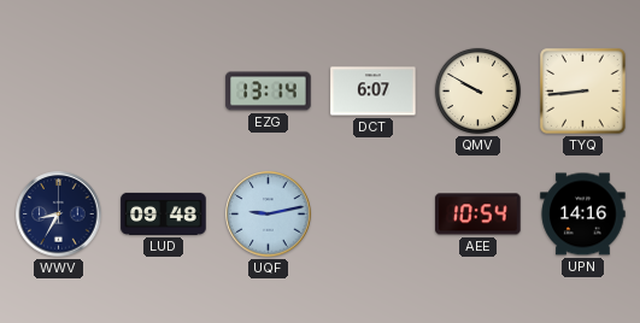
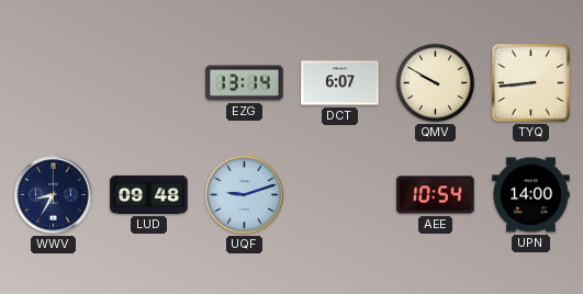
UQF: 9:13 -> 9:12 (245, 195)
UPN: 14:16 -> 14:00 (531, 195)
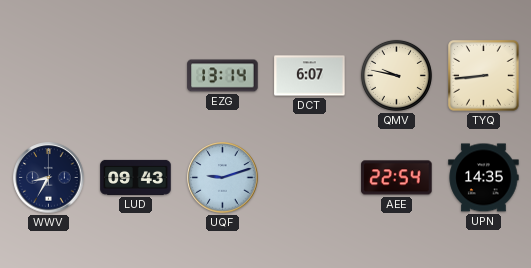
QMV: 9:50 -> 9:47 (396, 75)
LUD: 09:48 -> 09:43 (136, 177)
AEE: 10:54 -> 22:54 (397, 178)
UPN: 14:00 -> 14:35 (484, 178)
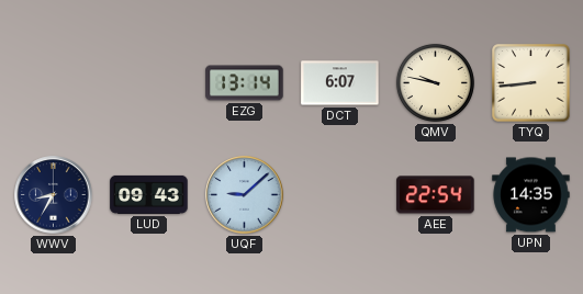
UQF: 9:12 -> 9:08 (245, 195)
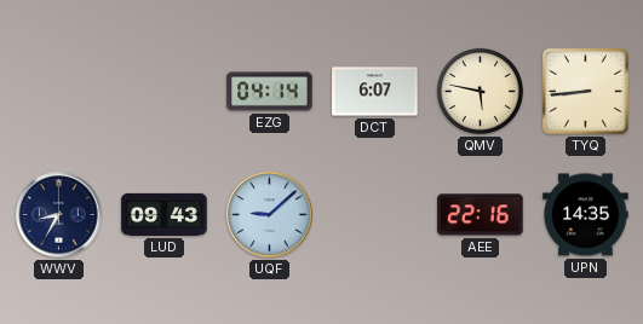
EZG: 13:14 -> 04:14 (270, 92)
QMV: 9:47 -> 5:47 (480, 91)
AEE: 22:54 -> 22:16 (481, 215)
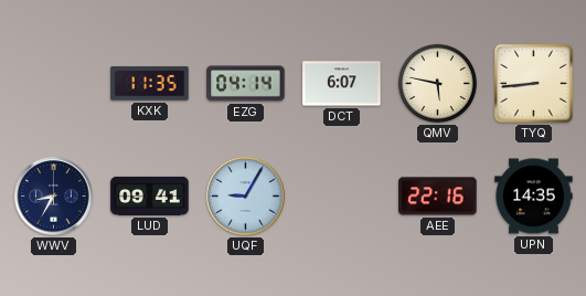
KXK: none -> 11:35 (150, 84)
LUD: 09:43 -> 09:41 (150, 195)
UQF: 9:08 -> 9:05 (246, 197)
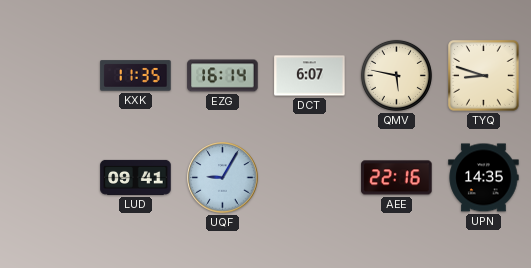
EZG: 04:14 -> 16:14 (223, 76)
TYQ: 8:44 -> 8:48 (484, 76)
WWV: 8:35 -> none (54, 197)
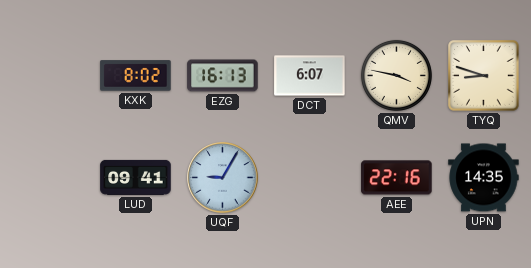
KXK: 11:35 -> 8:02 (136, 76)
EZG: 16:14 -> 16:13 (223, 76)
QMV: 5:47 -> 3:47 (396, 75)
